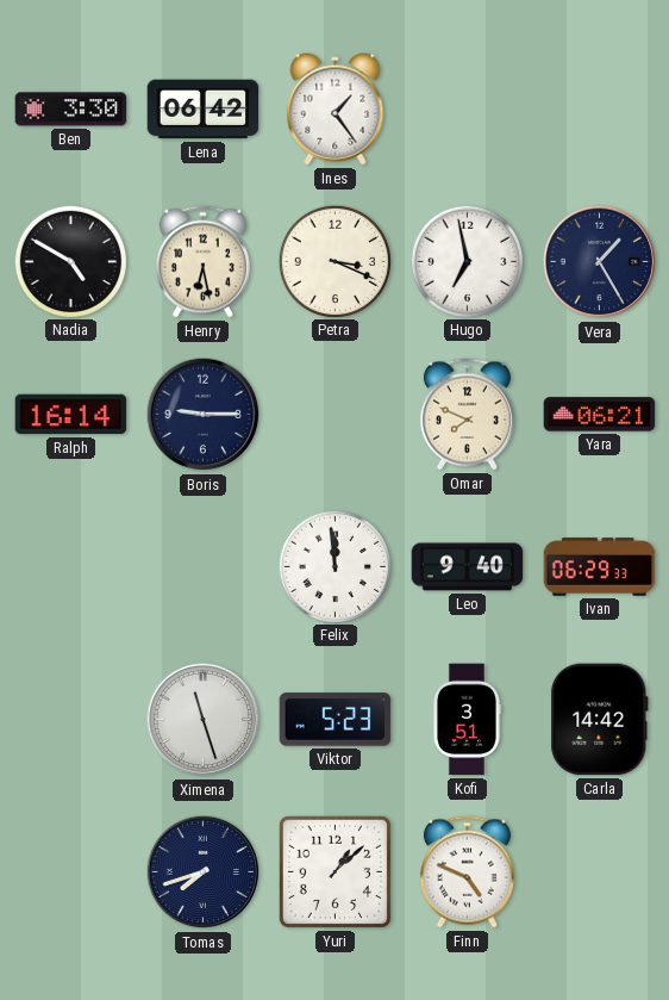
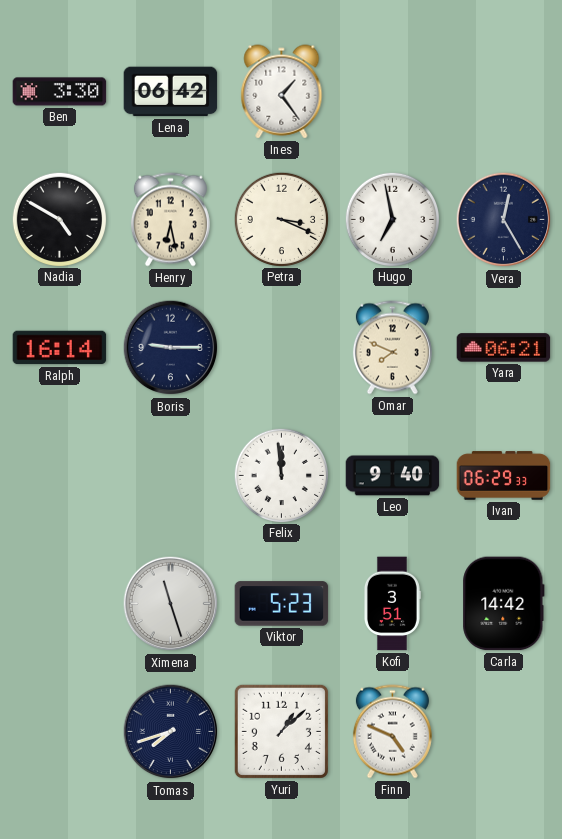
Vera: 1:25 -> 12:25 (504, 220)
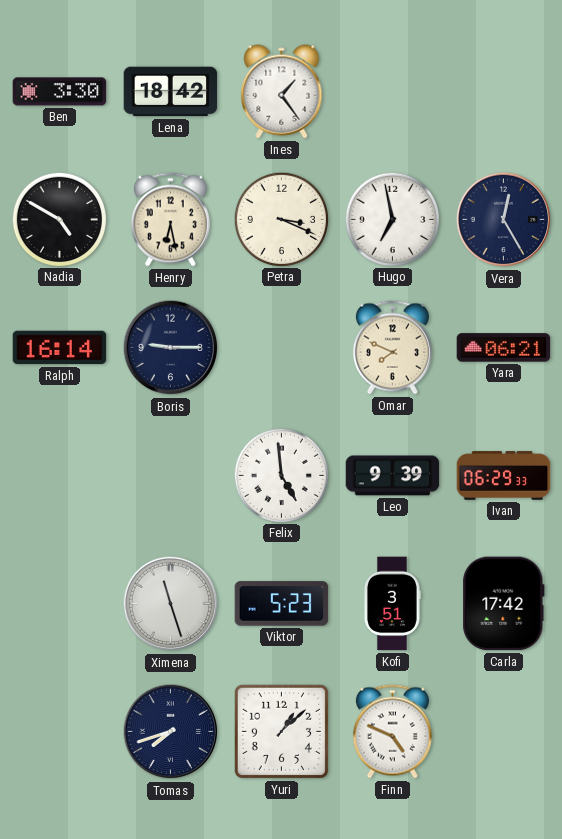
Lena: 06:42 -> 18:42 (171, 92)
Felix: 11:59 -> 4:59 (281, 475)
Leo: 9:40 -> 9:39 (393, 476)
Carla: 14:42 -> 17:42 (504, 604)
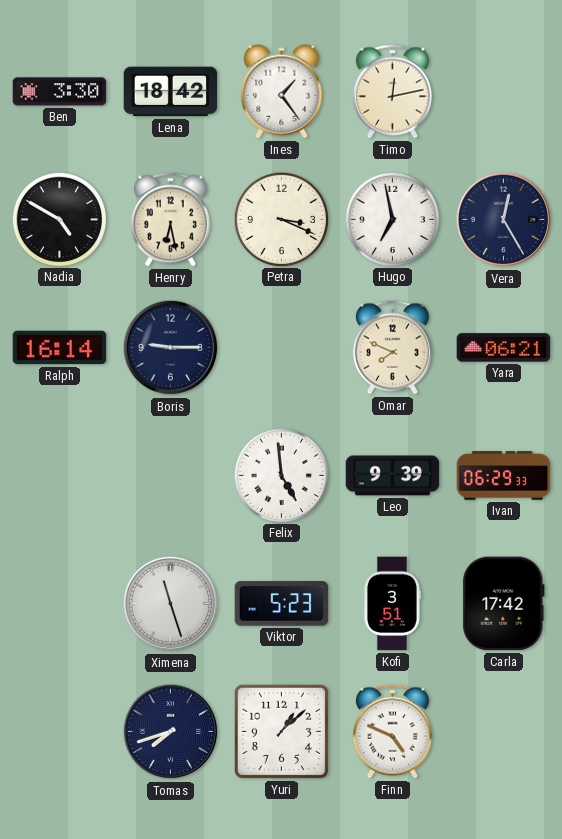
Timo: none -> 12:13 (392, 92)
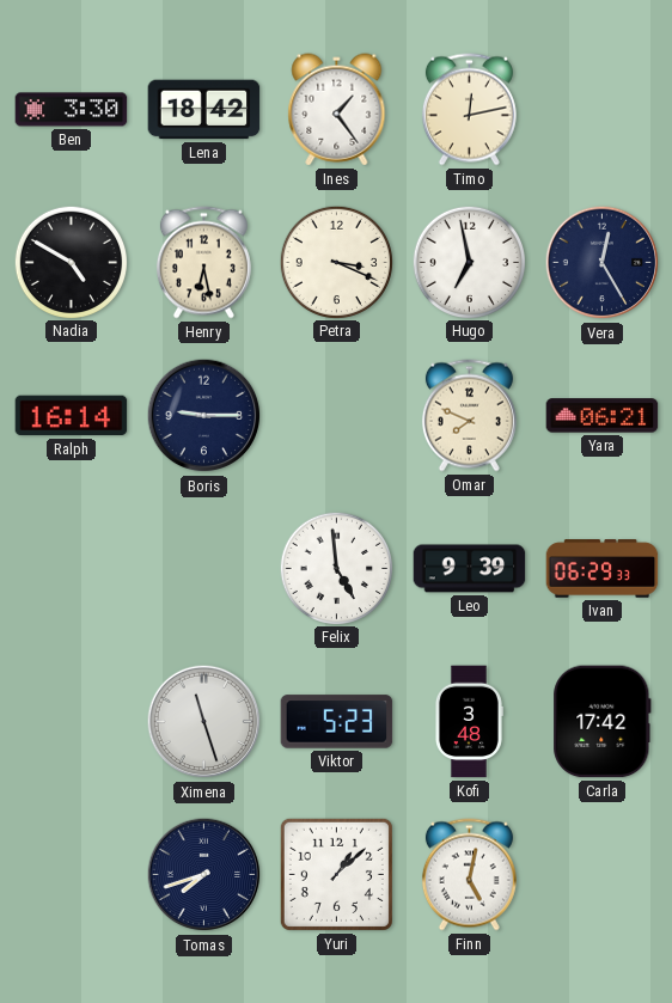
Kofi: 3:51 -> 3:48 (469, 722)
Finn: 4:49 -> 5:02 (469, 875)
